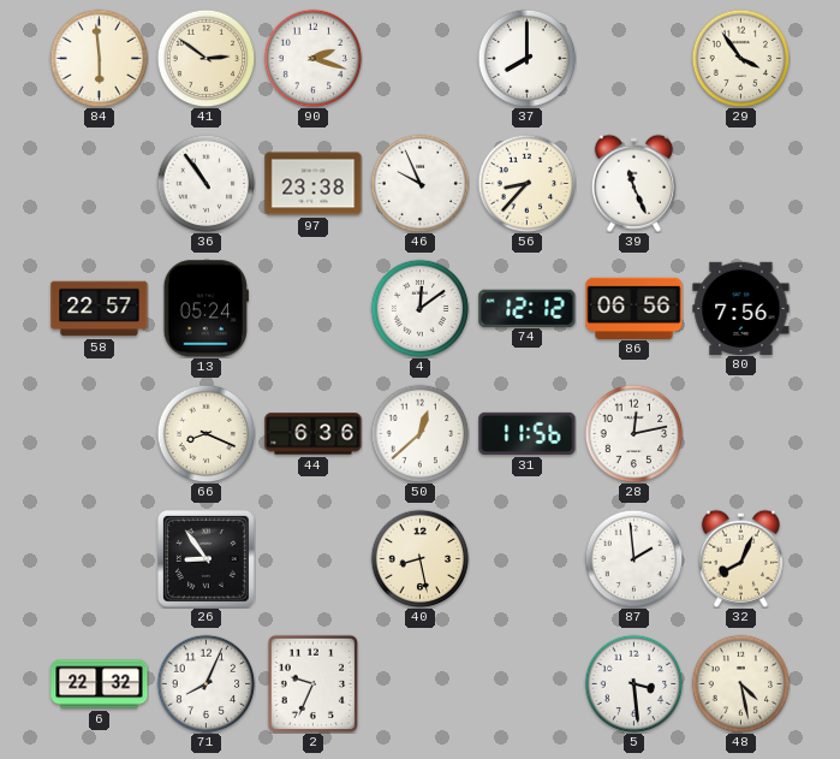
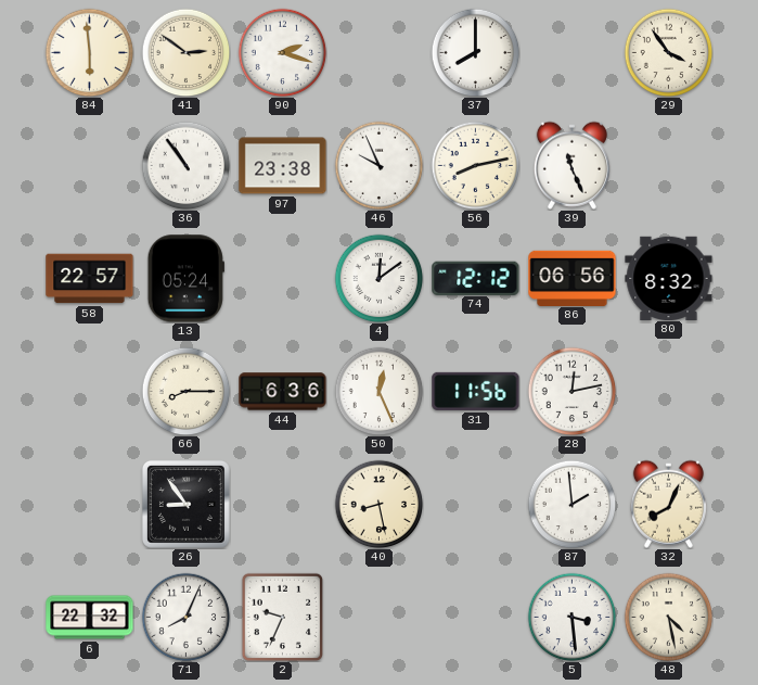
56: 8:37 -> 8:13 (475, 165)
80: 7:56 -> 8:32 (669, 278)
66: 8:19 -> 8:15 (185, 391)
50: 12:38 -> 12:26 (378, 391)
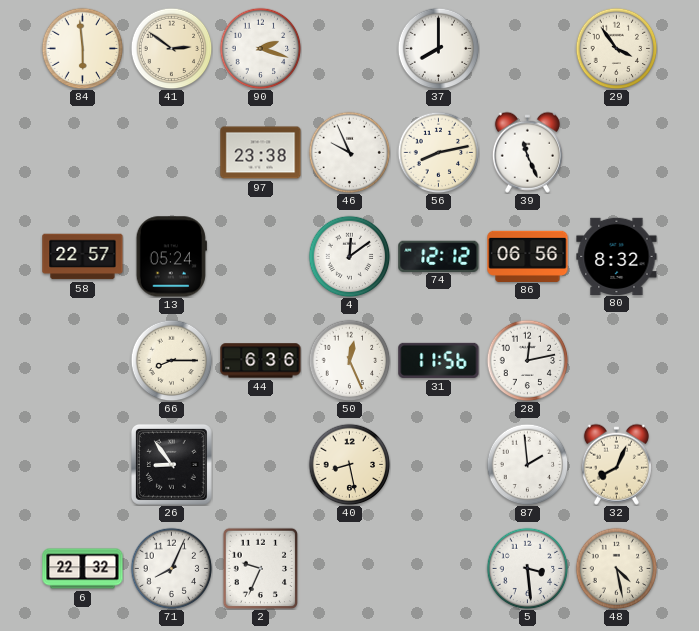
36: 10:54 -> none (185, 165)
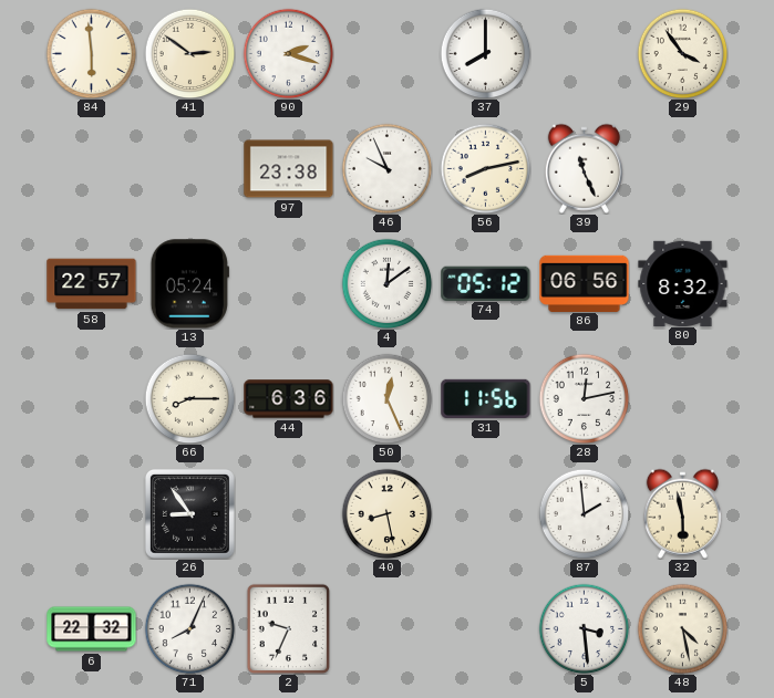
74: 12:12 -> 05:12 (486, 283)
32: 8:04 -> 5:58 (682, 513)
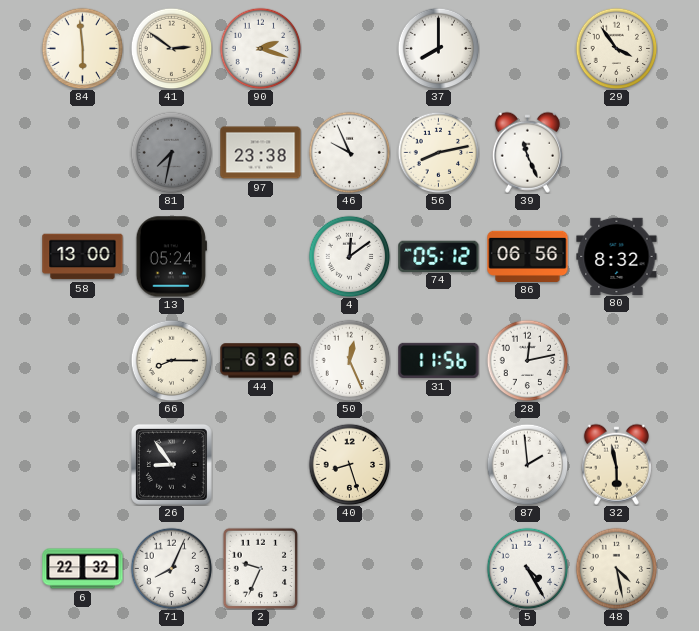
81: none -> 7:32 (171, 152)
58: 22:57 -> 13:00 (83, 257)
40: 8:28 -> 8:27 (349, 464)
5: 3:29 -> 4:25 (527, 568)
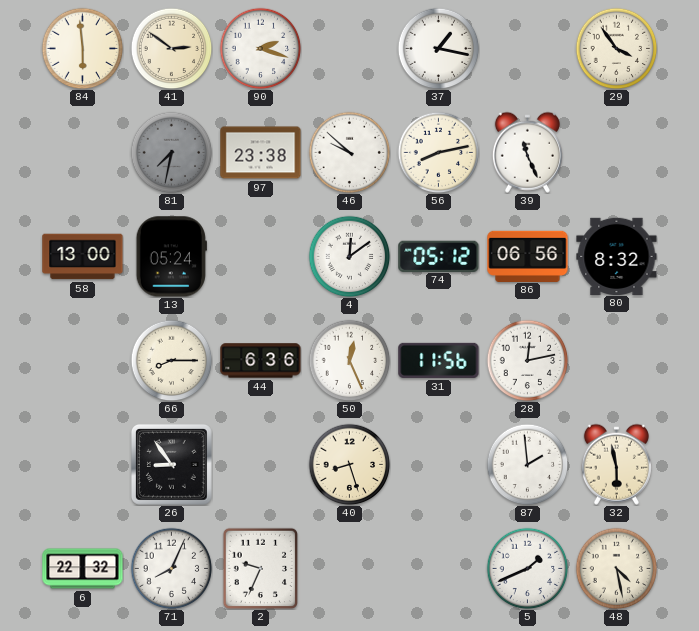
37: 8:00 -> 1:17 (438, 48)
46: 9:56 -> 9:52 (349, 152)
5: 4:25 -> 1:41 (527, 568)
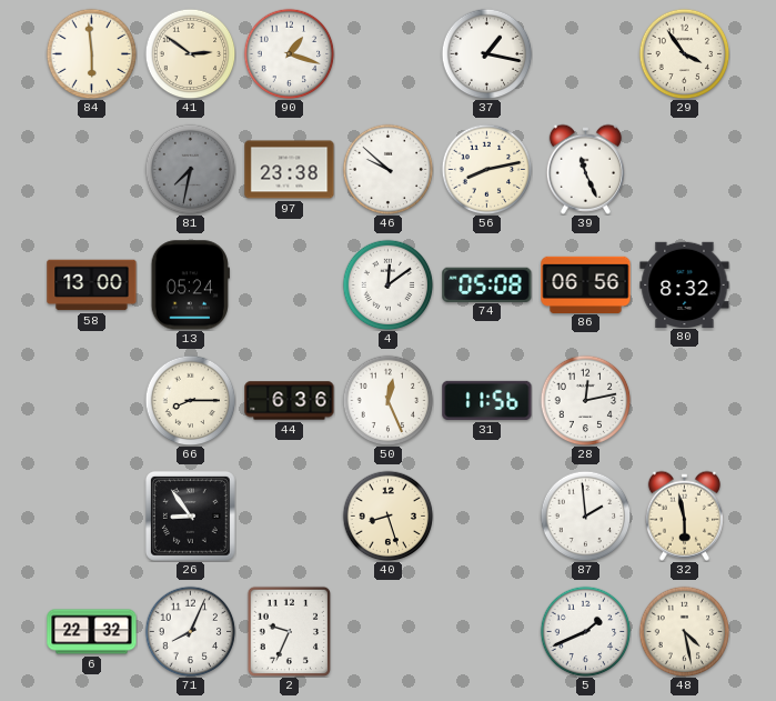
90: 2:18 -> 1:18 (289, 53)
74: 05:12 -> 05:08 (487, 284)
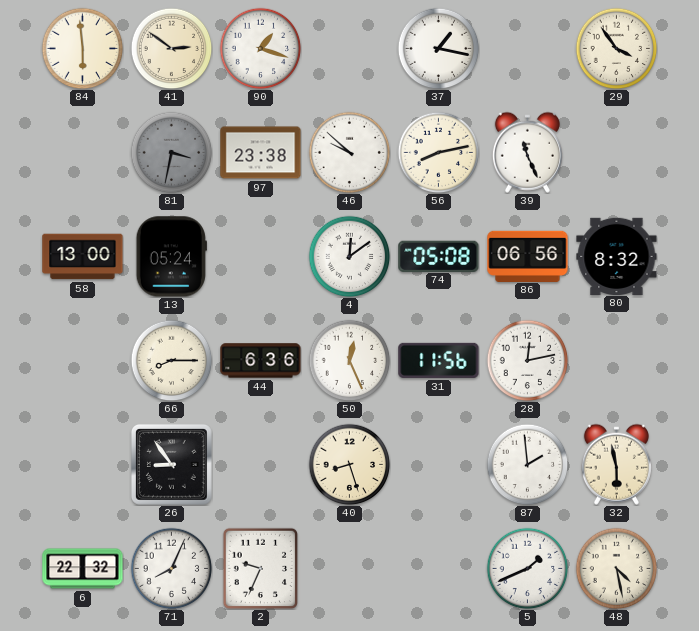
81: 7:32 -> 3:32 (171, 152)
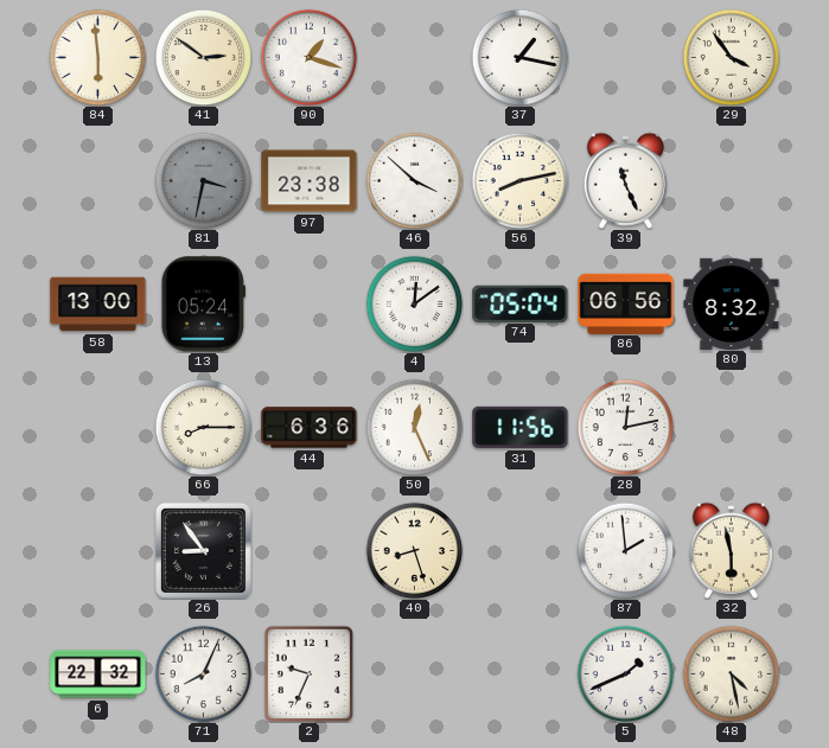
46: 9:52 -> 3:52 (414, 180)
74: 05:08 -> 05:04 (521, 303)
